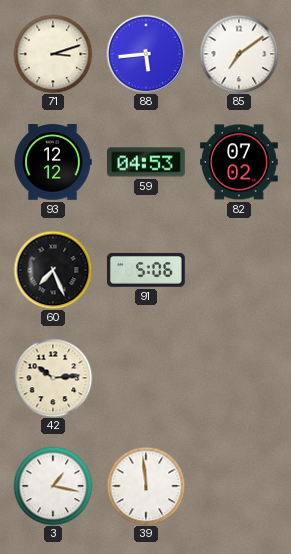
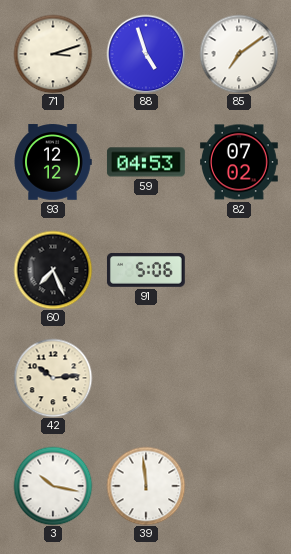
88: 5:44 -> 4:57 (146, 54)
3: 1:17 -> 10:17 (53, 486)
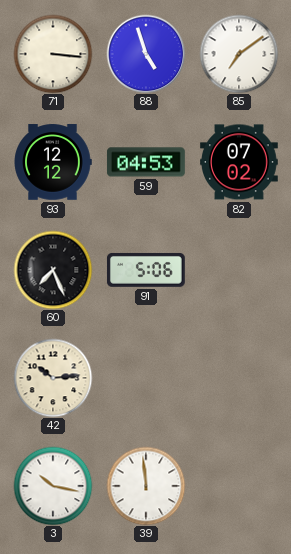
71: 3:12 -> 3:16 (53, 54)
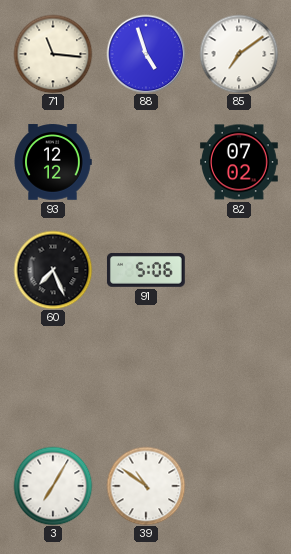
71: 3:16 -> 11:16 (53, 54)
59: 04:53 -> none (146, 162)
42: 10:14 -> none (53, 378)
3: 10:17 -> 7:05 (53, 486)
39: 11:59 -> 10:51 (146, 486)
